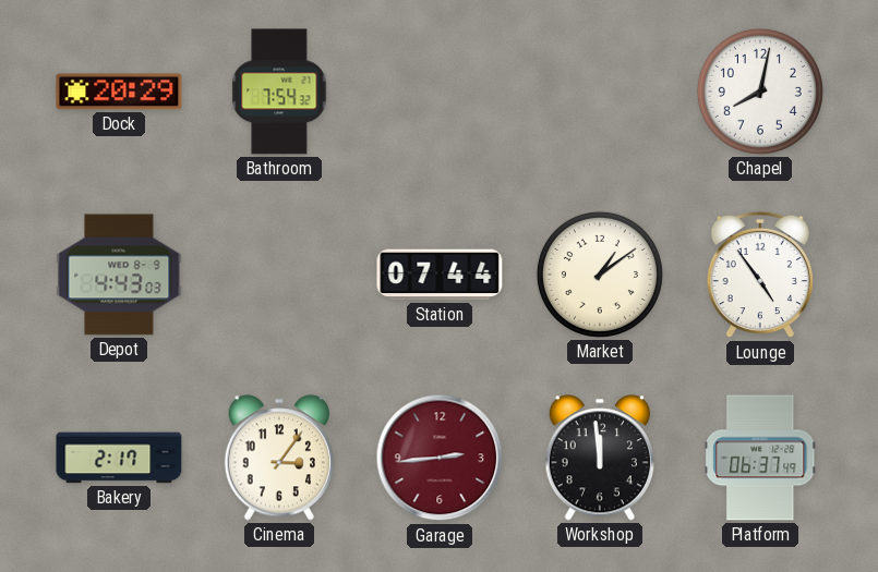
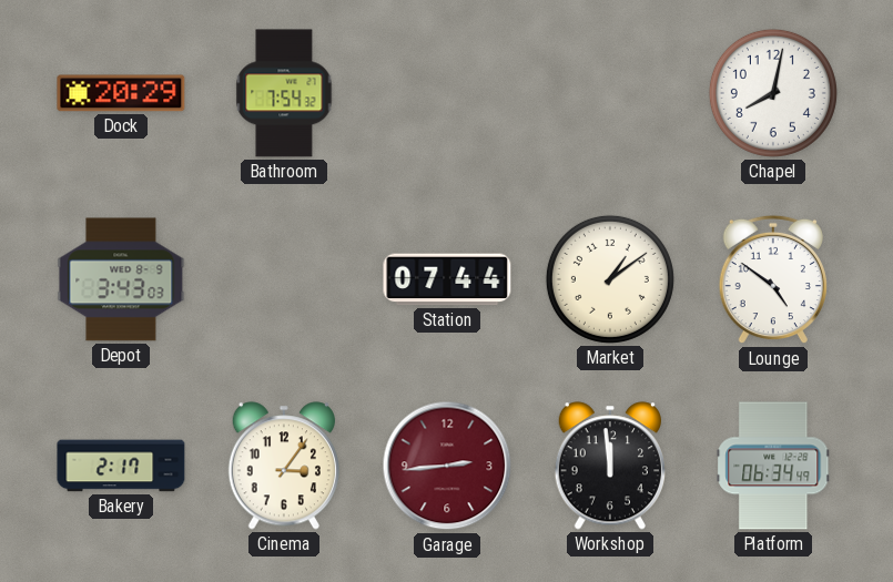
Depot: 4:43 -> 3:43 (121, 279)
Lounge: 4:54 -> 4:51 (773, 279)
Platform: 06:37 -> 06:34 (773, 466)
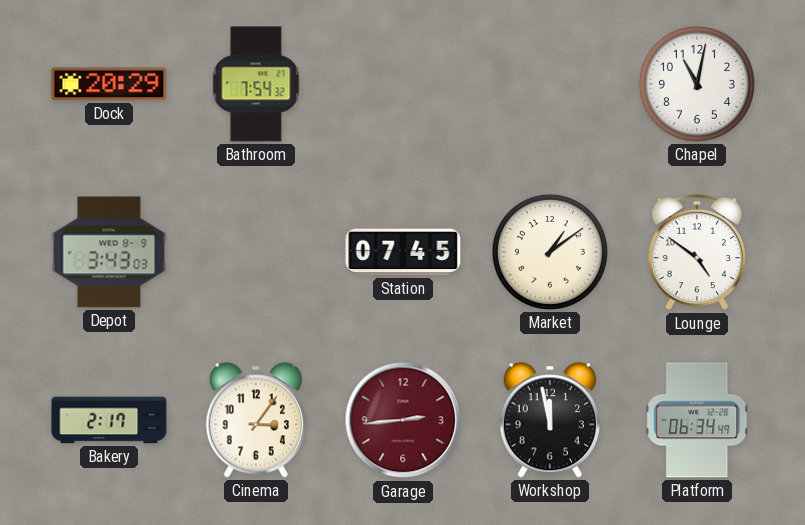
Chapel: 8:02 -> 11:02 (697, 84)
Station: 07:44 -> 07:45 (403, 252)
Workshop: 11:59 -> 11:58 (549, 420)
